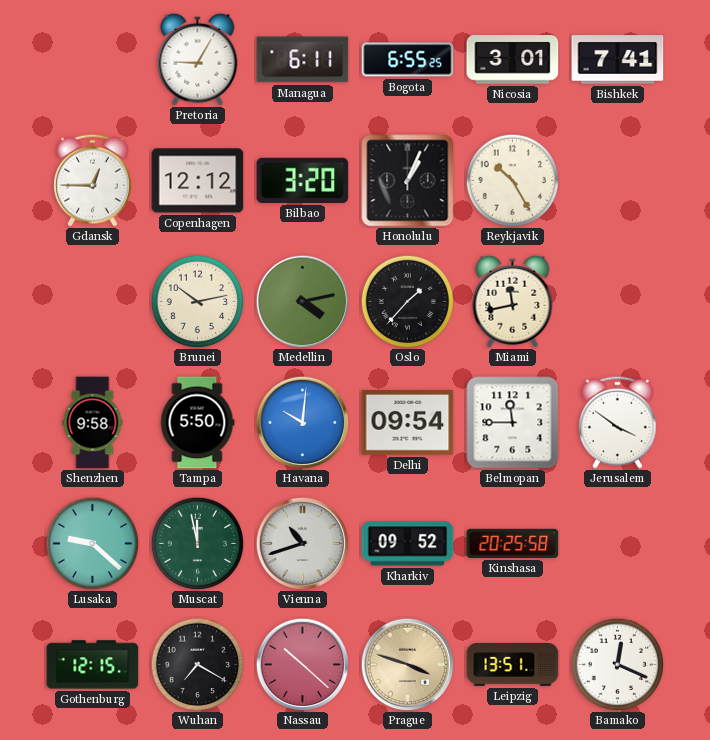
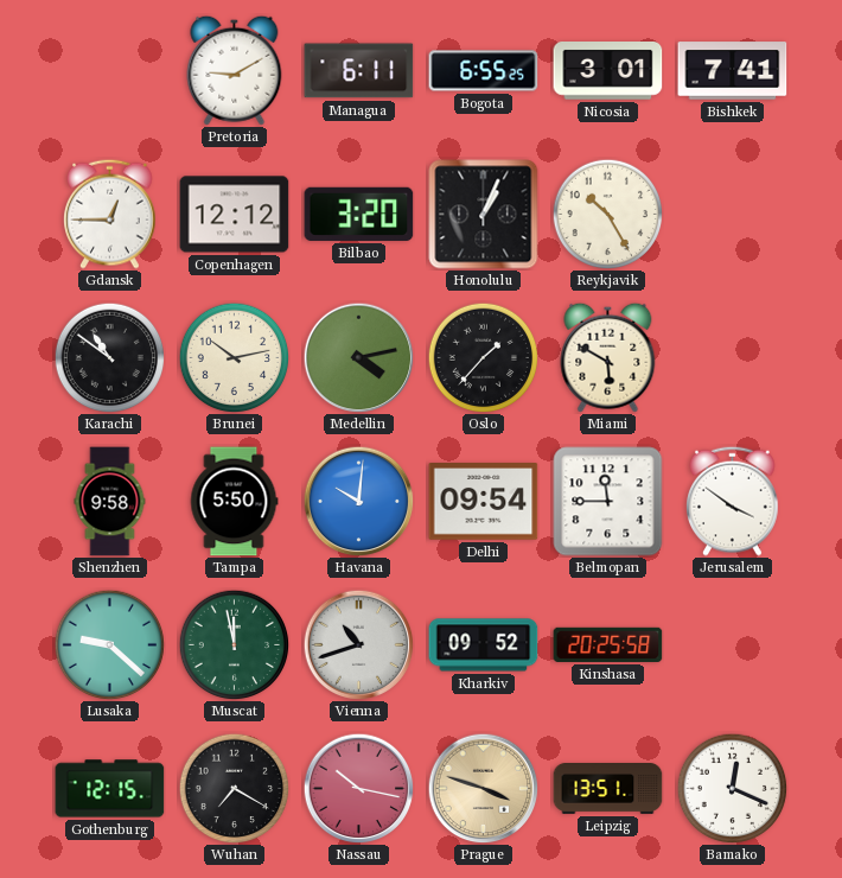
Pretoria: 9:05 -> 9:10 (235, 70)
Karachi: none -> 10:51 (109, 357)
Miami: 11:43 -> 5:50 (608, 357)
Nassau: 10:22 -> 10:17 (358, 788)
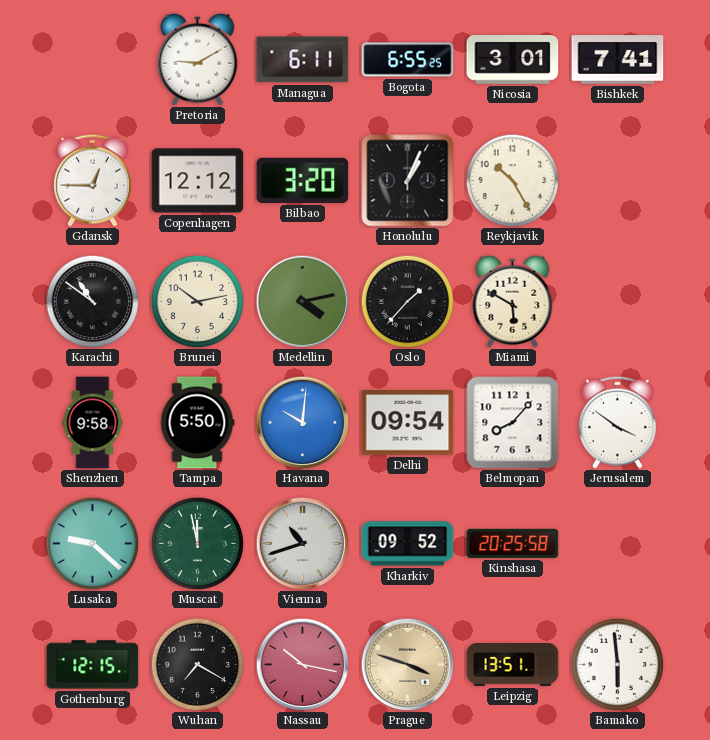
Belmopan: 11:45 -> 8:07 (513, 423)
Bamako: 12:19 -> 5:59 (617, 664)
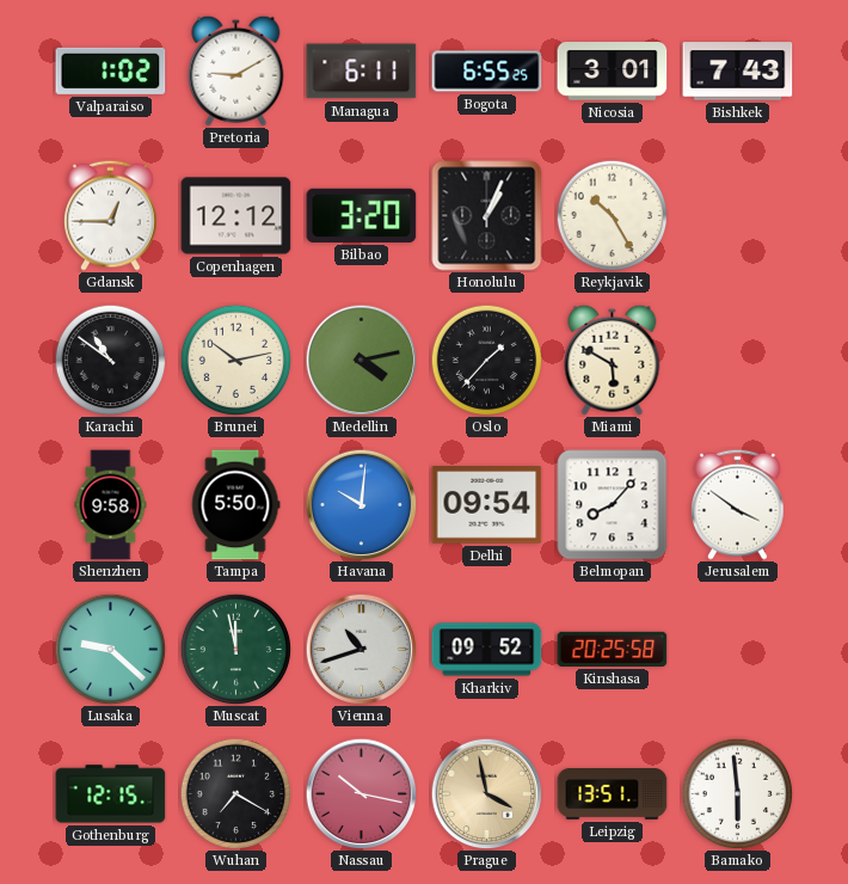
Valparaiso: none -> 1:02 (111, 70)
Bishkek: 7:41 -> 7:43 (738, 72)
Prague: 3:48 -> 3:58 (486, 793)
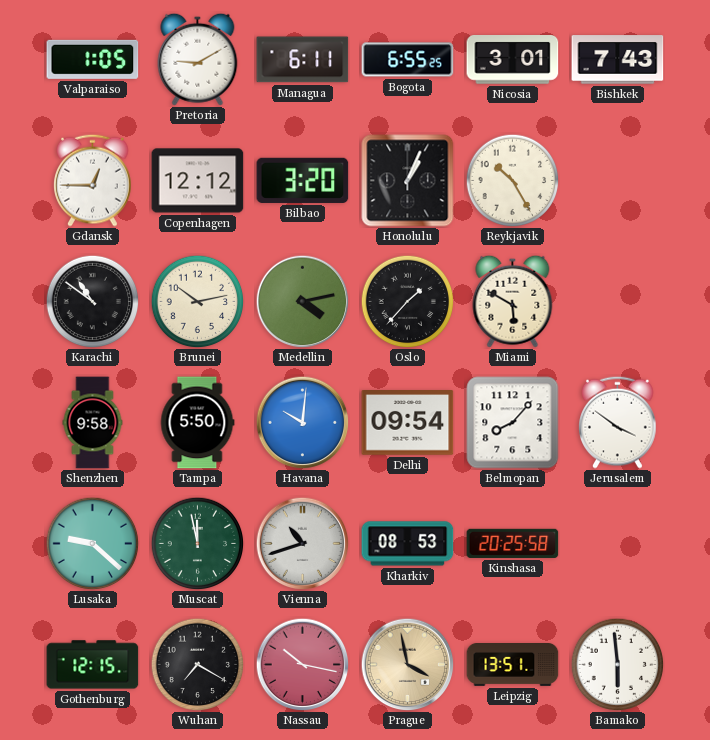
Valparaiso: 1:02 -> 1:05 (93, 59)
Kharkiv: 09:52 -> 08:53 (408, 544)
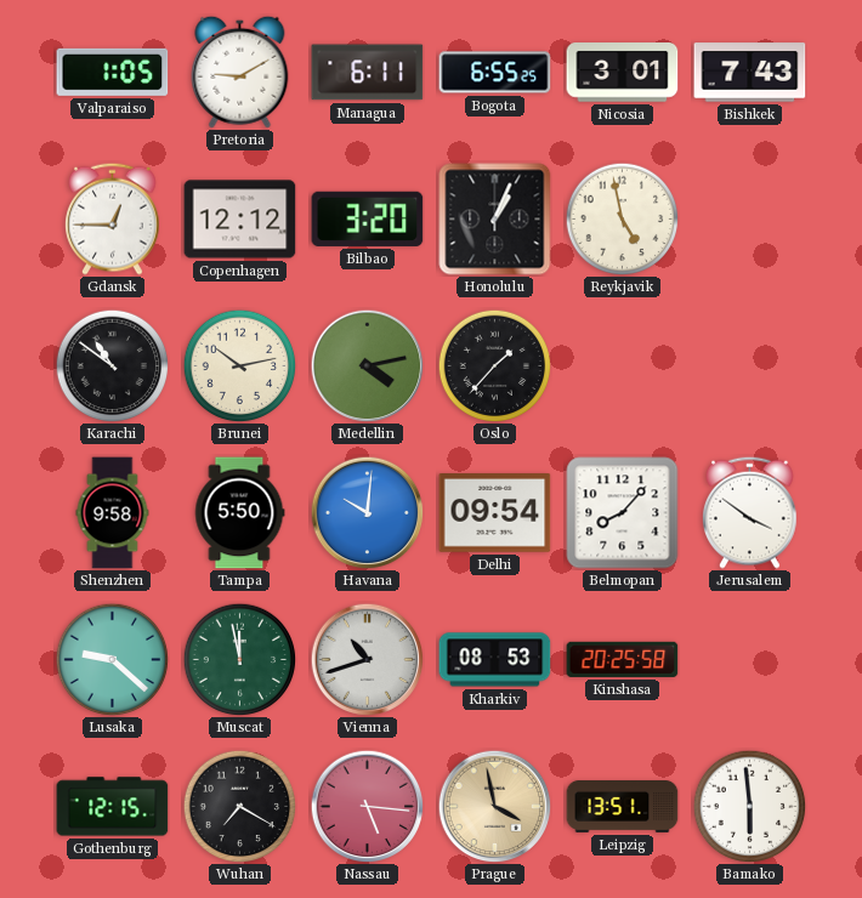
Reykjavik: 10:25 -> 4:58 (622, 218)
Miami: 5:50 -> none (513, 301)
Nassau: 10:17 -> 5:16 (367, 806)
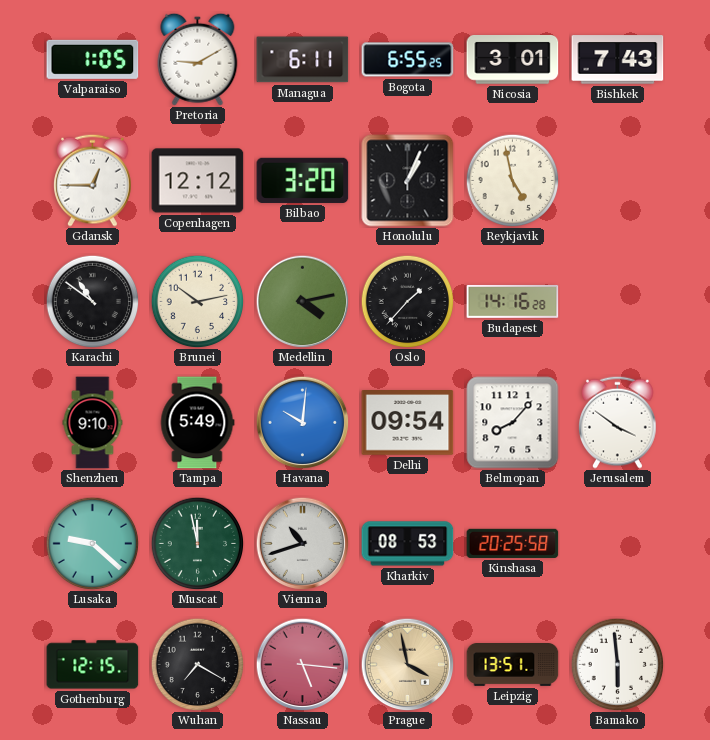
Budapest: none -> 14:16 (513, 301)
Shenzhen: 9:58 -> 9:10 (93, 423)
Tampa: 5:50 -> 5:49 (197, 423)
